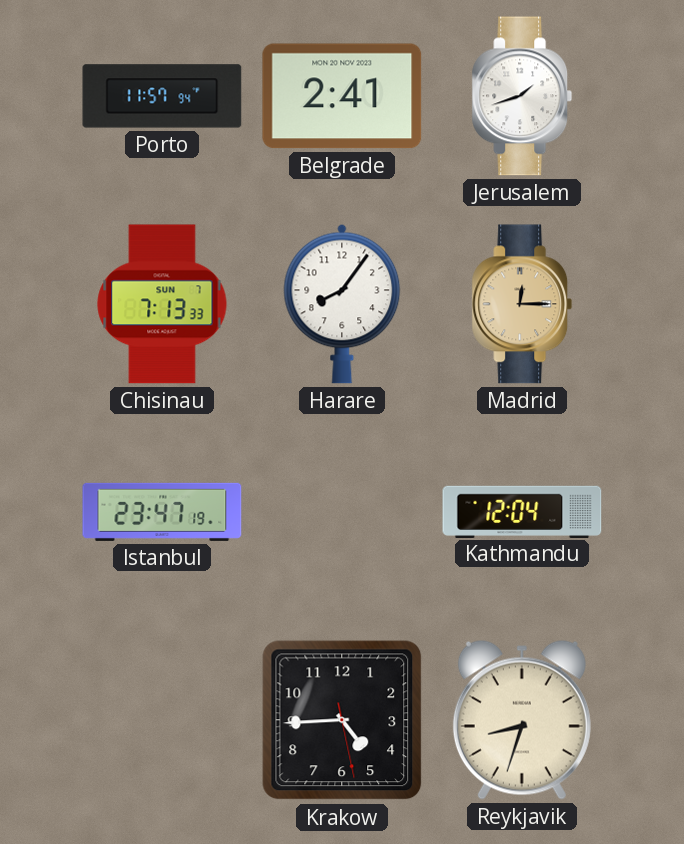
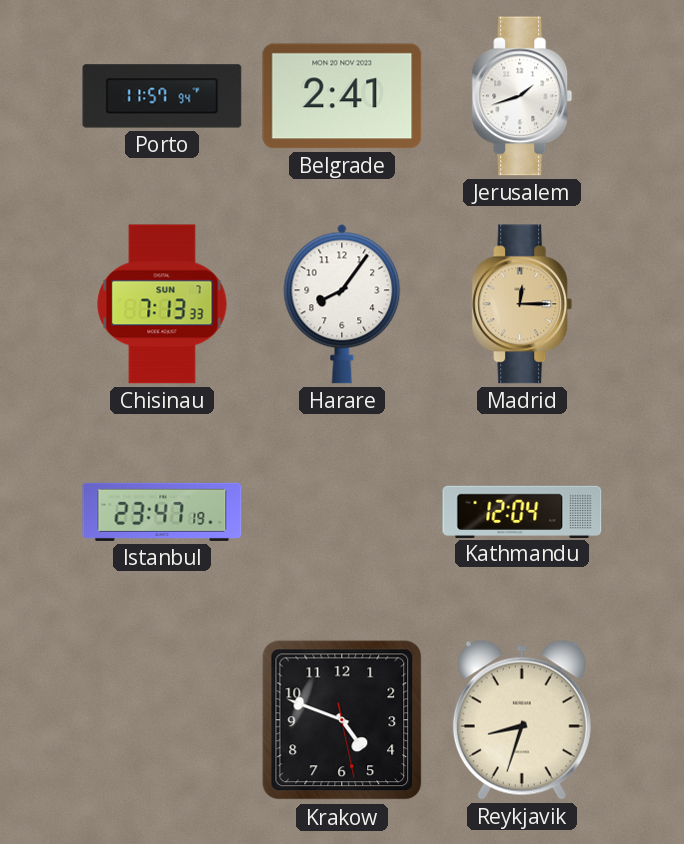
Krakow: 4:44 -> 4:48 (342, 720)
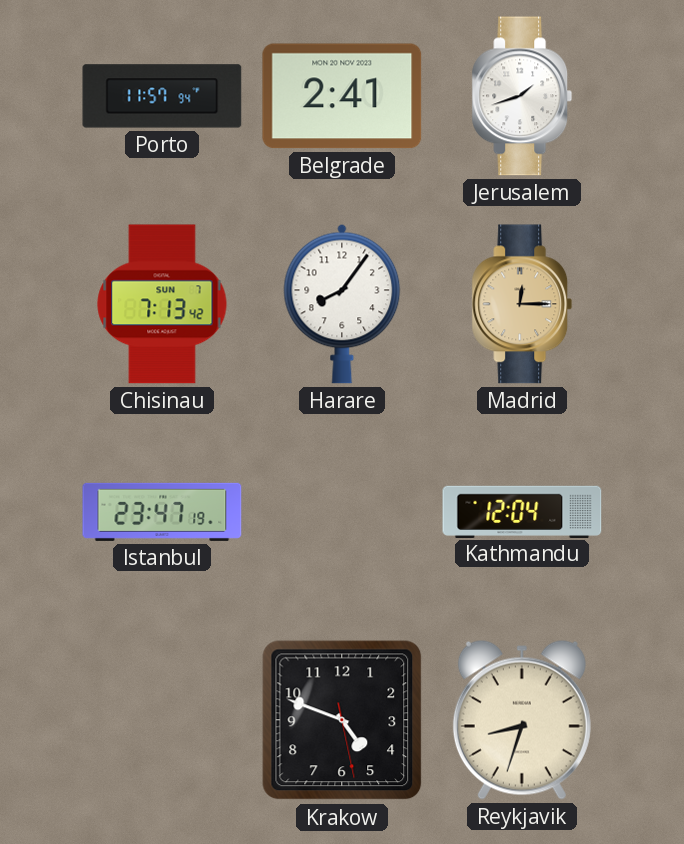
Chisinau: 7:13:33 -> 7:13:42 (162, 304)
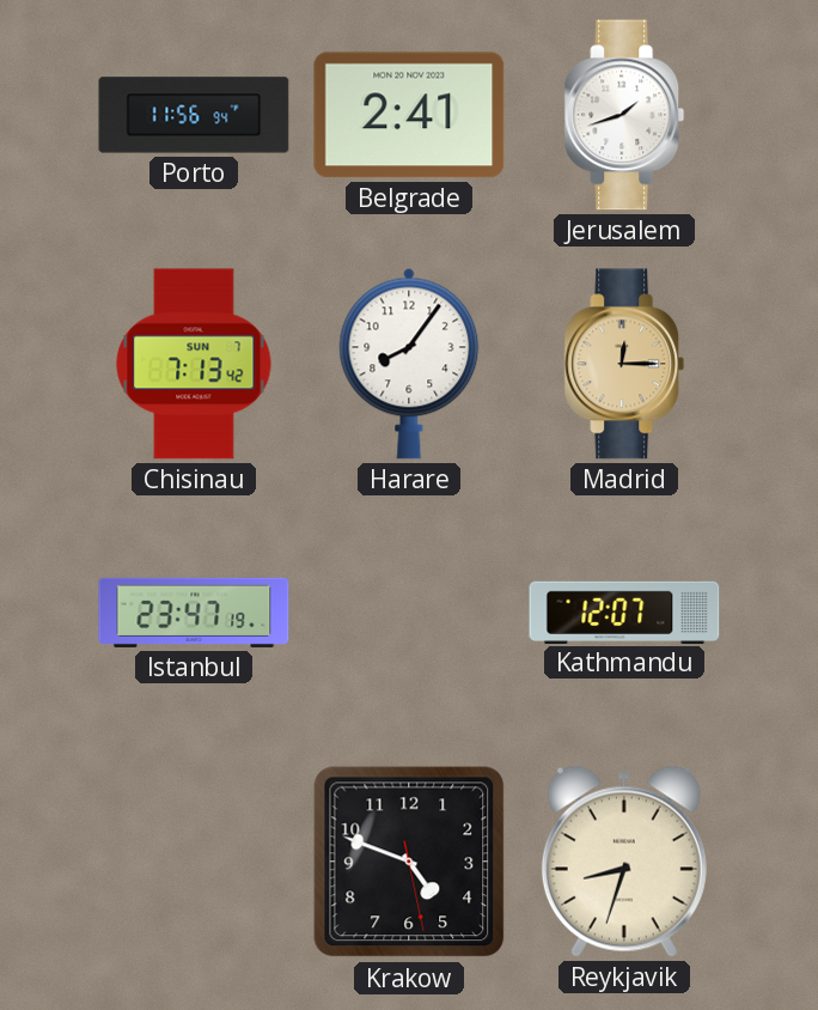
Porto: 11:57 -> 11:56 (194, 115)
Kathmandu: 12:04 -> 12:07 (624, 612)
